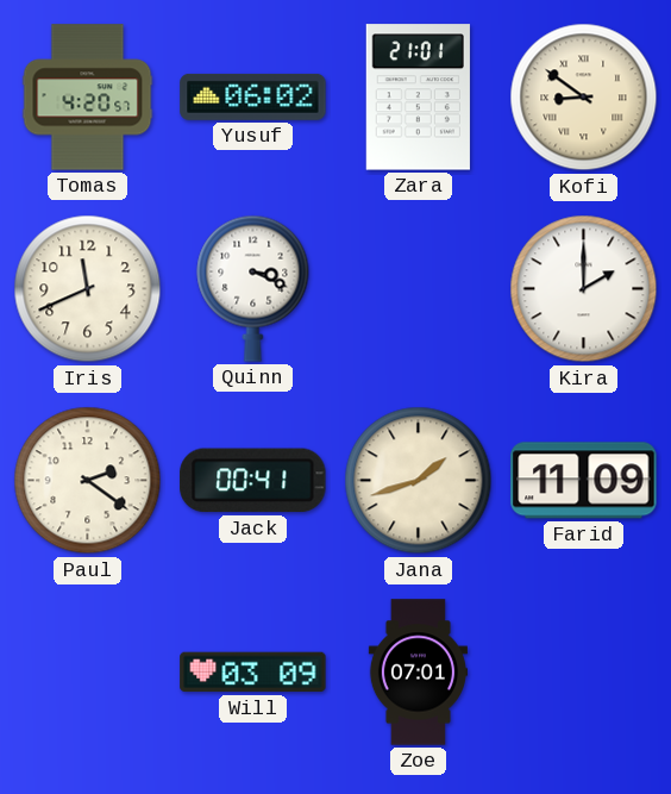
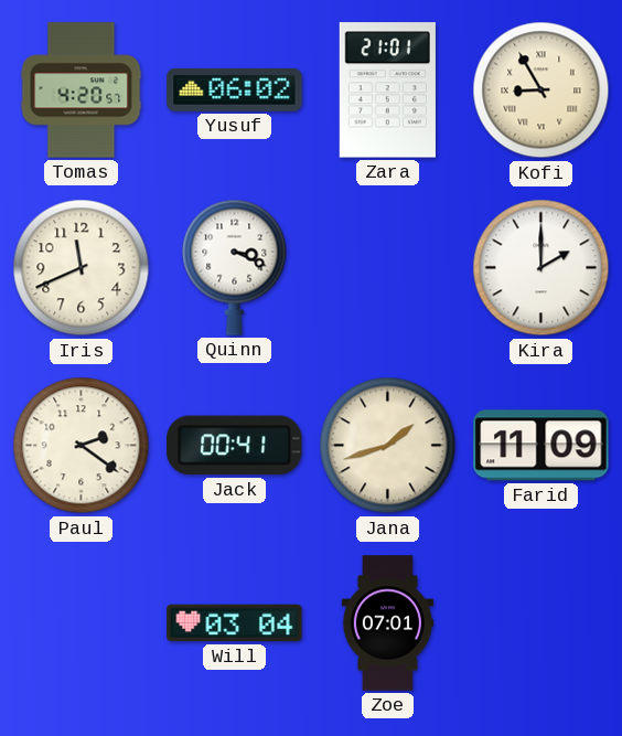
Kofi: 8:51 -> 8:55 (541, 90)
Will: 03:09 -> 03:04 (235, 623)
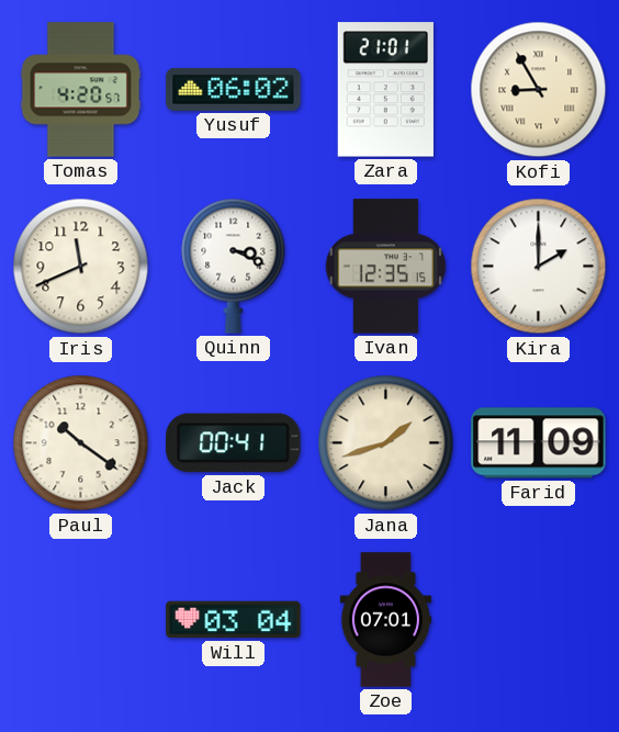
Ivan: none -> 12:35 (385, 267)
Paul: 2:21 -> 10:21 (81, 443)
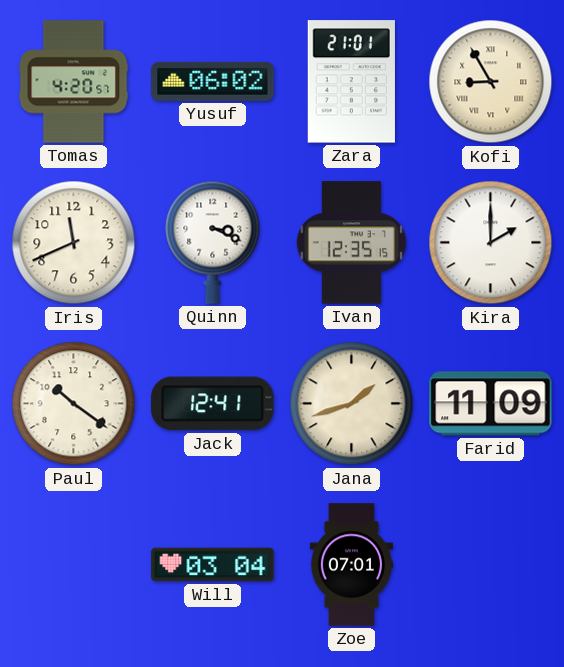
Jack: 00:41 -> 12:41 (213, 404)
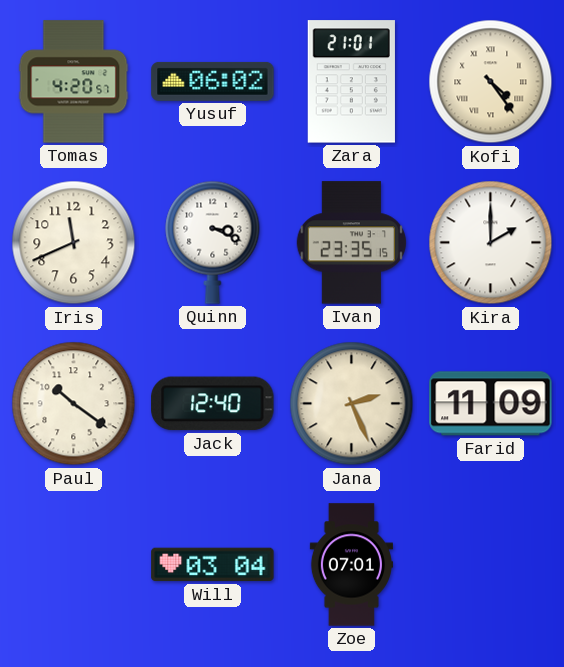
Kofi: 8:55 -> 4:24 (491, 82)
Ivan: 12:35 -> 23:35 (351, 243)
Jack: 12:41 -> 12:40 (213, 404)
Jana: 1:42 -> 2:26 (352, 404)
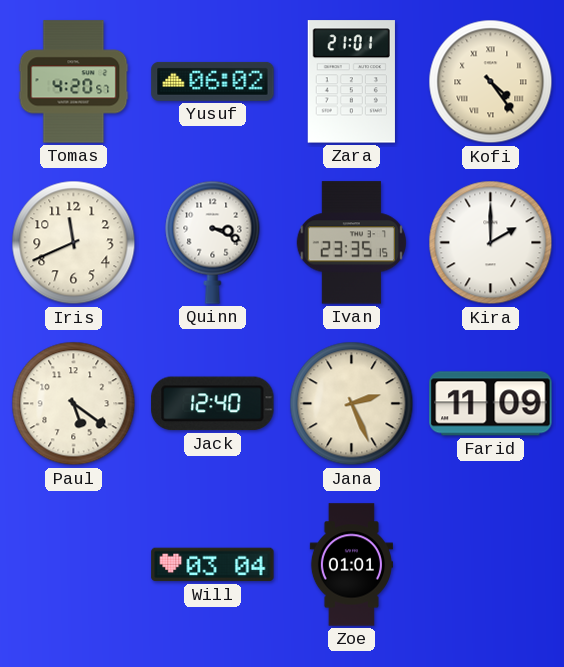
Paul: 10:21 -> 5:21 (74, 404)
Zoe: 07:01 -> 01:01 (351, 565)
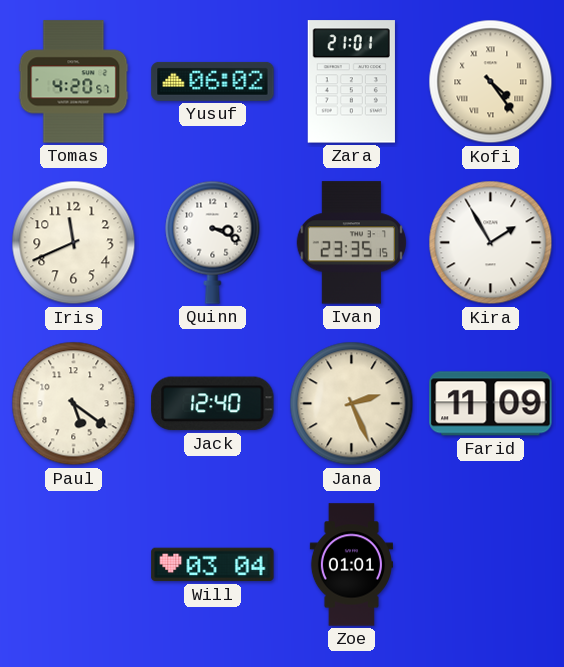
Kira: 2:00 -> 1:55 (491, 243)
